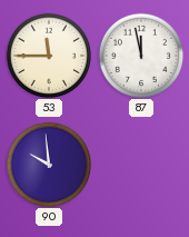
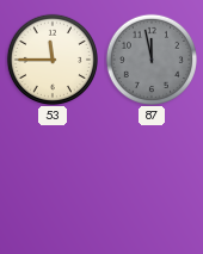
87 dial: white -> grey (150, 58)
90: 9:59 -> none (48, 164)
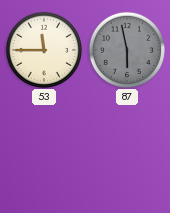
87: 11:58 -> 5:58 (126, 49)
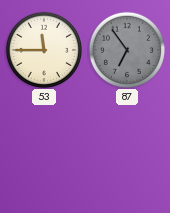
87: 5:58 -> 6:54 (126, 49)
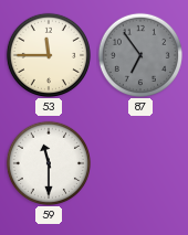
59: none -> 11:30 (48, 162)
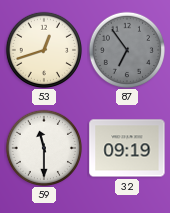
53: 11:45 -> 12:42 (43, 49)
32: none -> 09:19 (127, 148)
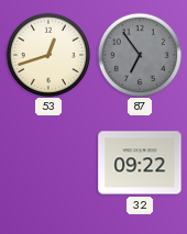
59: 11:30 -> none (43, 147)
32: 09:19 -> 09:22 (140, 163)
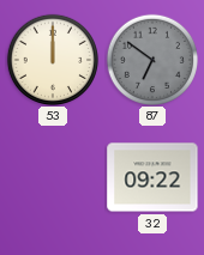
53: 12:42 -> 12:00 (52, 59)
87: 6:54 -> 6:51 (151, 59)
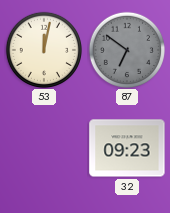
53: 12:00 -> 12:02 (43, 49)
32: 09:22 -> 09:23 (127, 148)
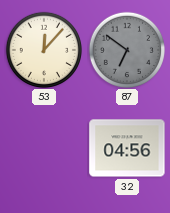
53: 12:02 -> 12:07 (43, 49)
32: 09:23 -> 04:56 (127, 148)
